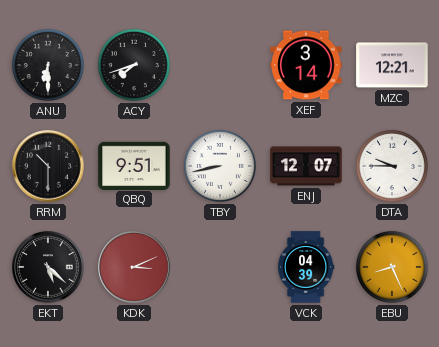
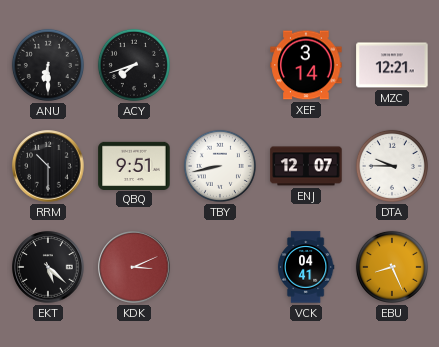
VCK: 04:39 -> 04:41 (306, 267)
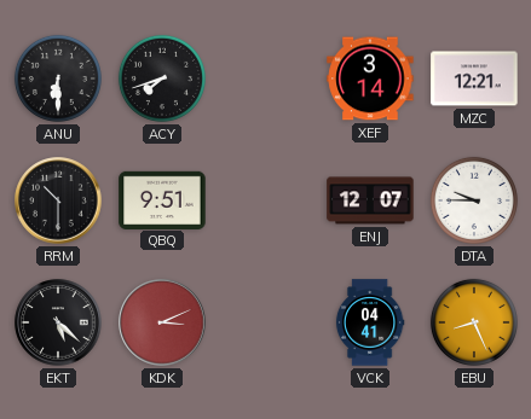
TBY: 8:43 -> none (220, 166)
